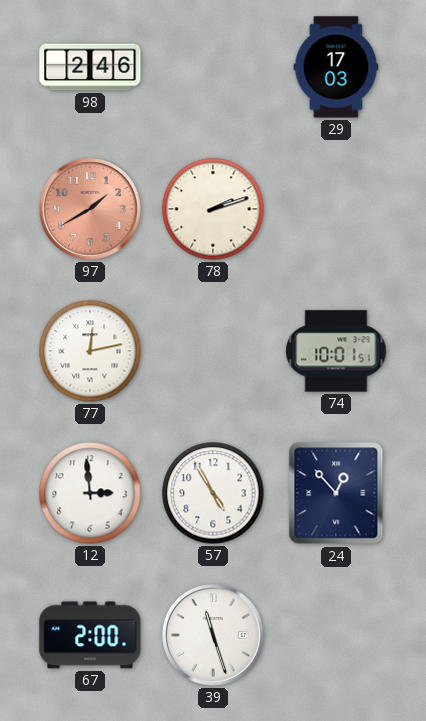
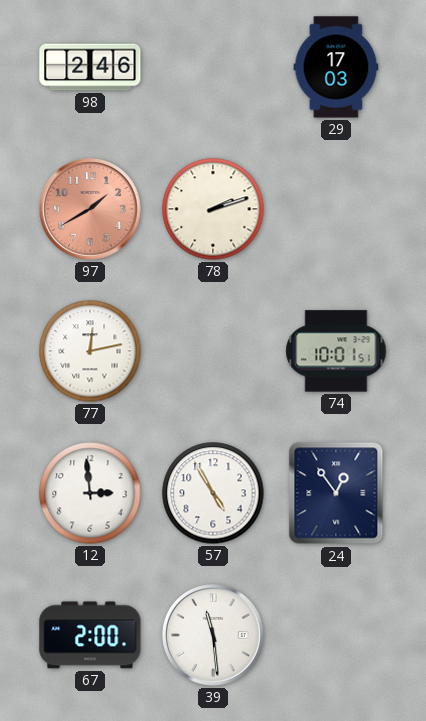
24: 12:53 -> 12:54 (336, 493)
39: 11:27 -> 11:29 (214, 636)
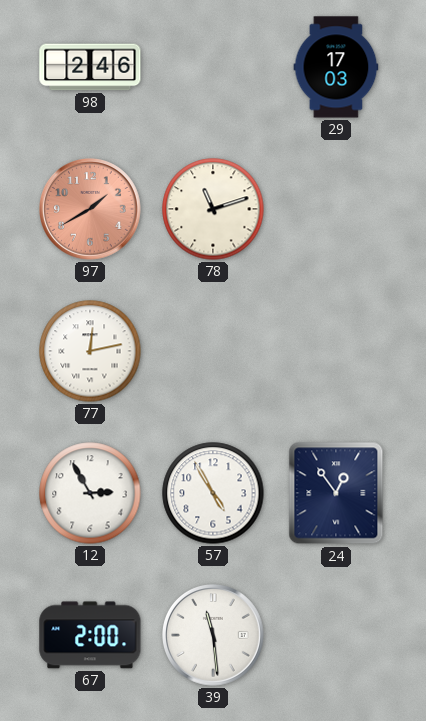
78: 2:12 -> 11:12 (213, 209)
74: 10:01 -> none (336, 351)
12: 2:59 -> 2:55 (90, 493)
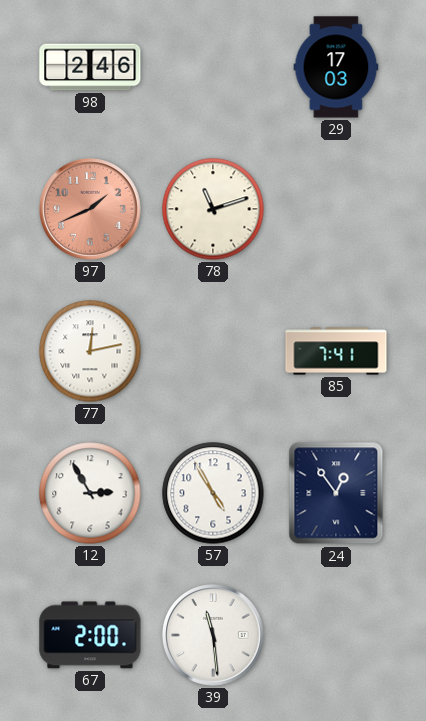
97: 1:40 -> 1:41 (91, 210)
85: none -> 7:41 (336, 351)
